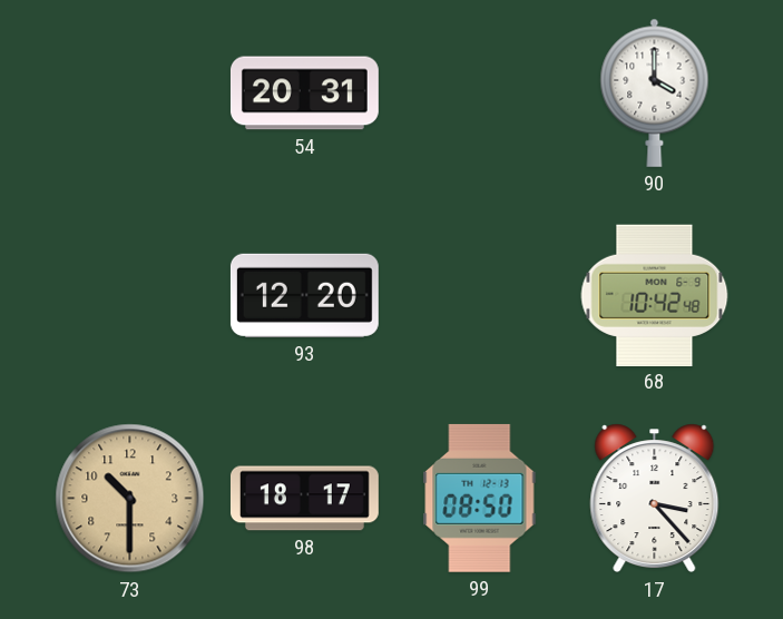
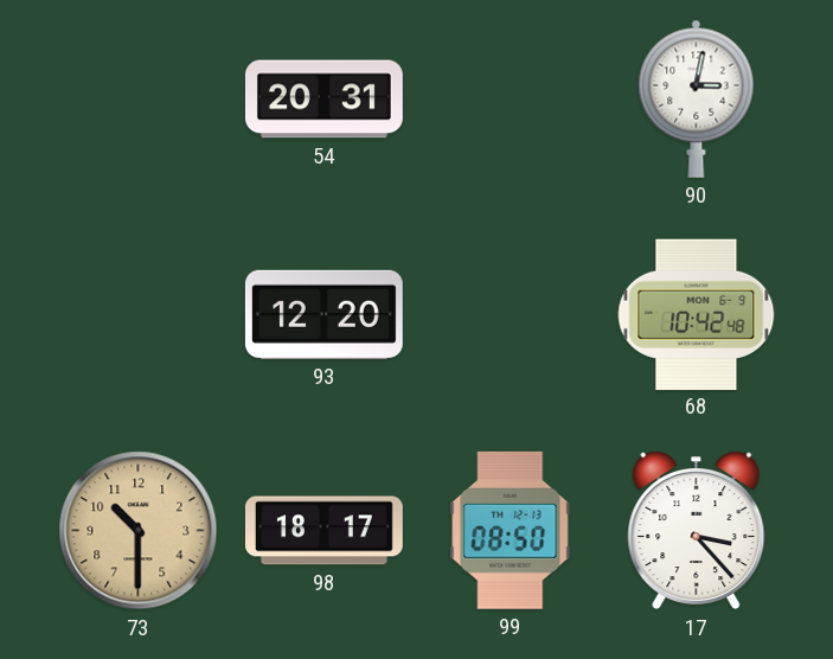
90: 4:00 -> 3:02 (697, 98)
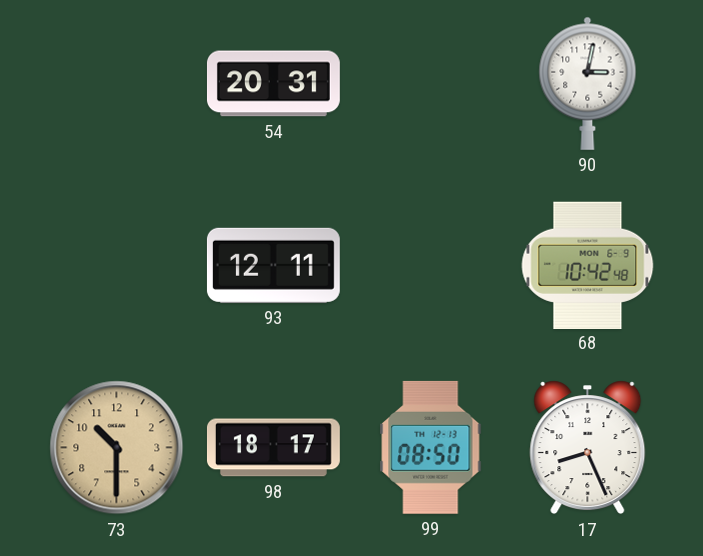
93: 12:20 -> 12:11 (273, 265)
17: 3:23 -> 8:26 (588, 448)
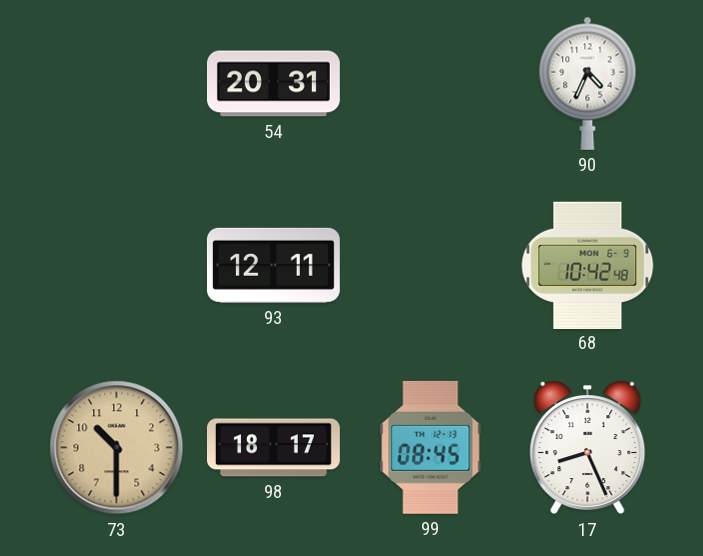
90: 3:02 -> 4:34 (588, 83)
99: 08:50 -> 08:45 (431, 447)
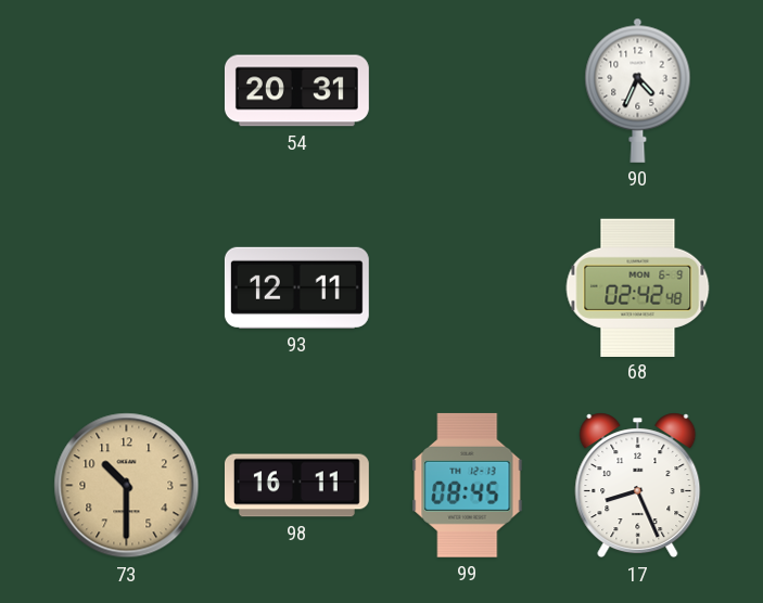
68: 10:42 -> 02:42 (638, 287)
98: 18:17 -> 16:11 (296, 486)
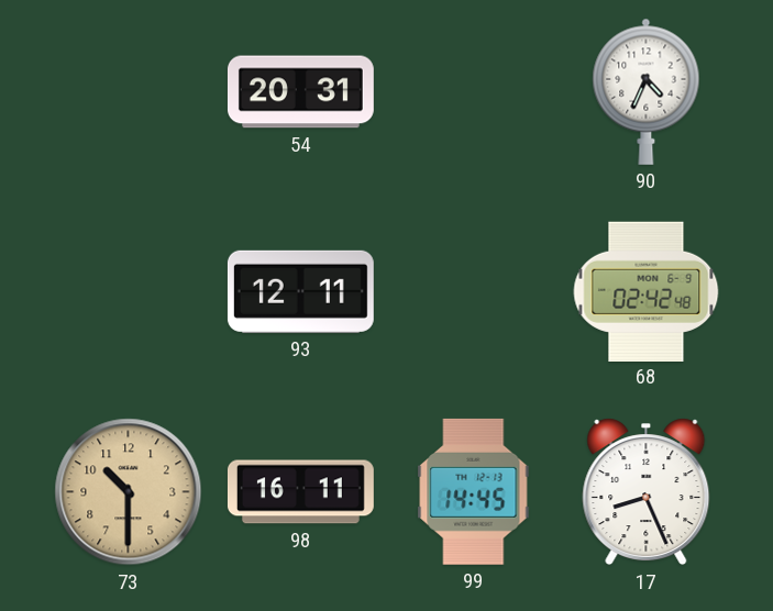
99: 08:45 -> 14:45 (474, 491)
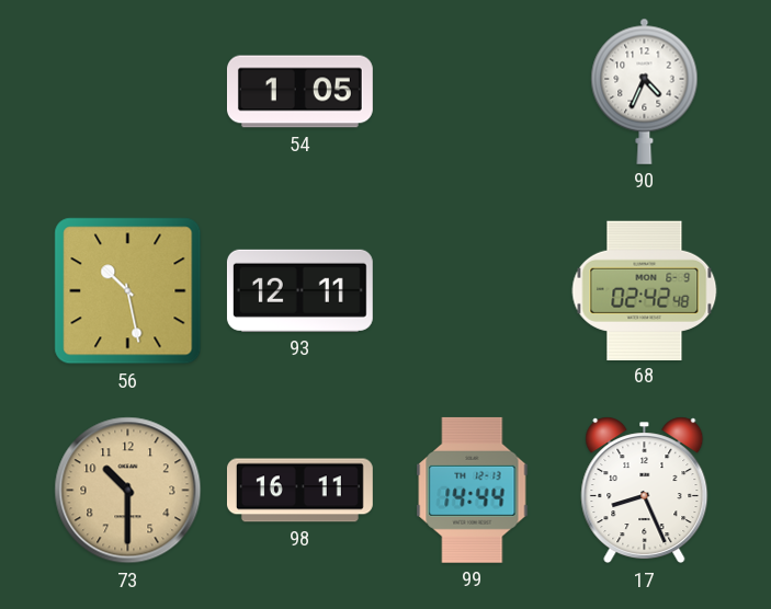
54: 20:31 -> 1:05 (299, 92)
56: none -> 10:28 (128, 291)
99: 14:45 -> 14:44 (473, 490)
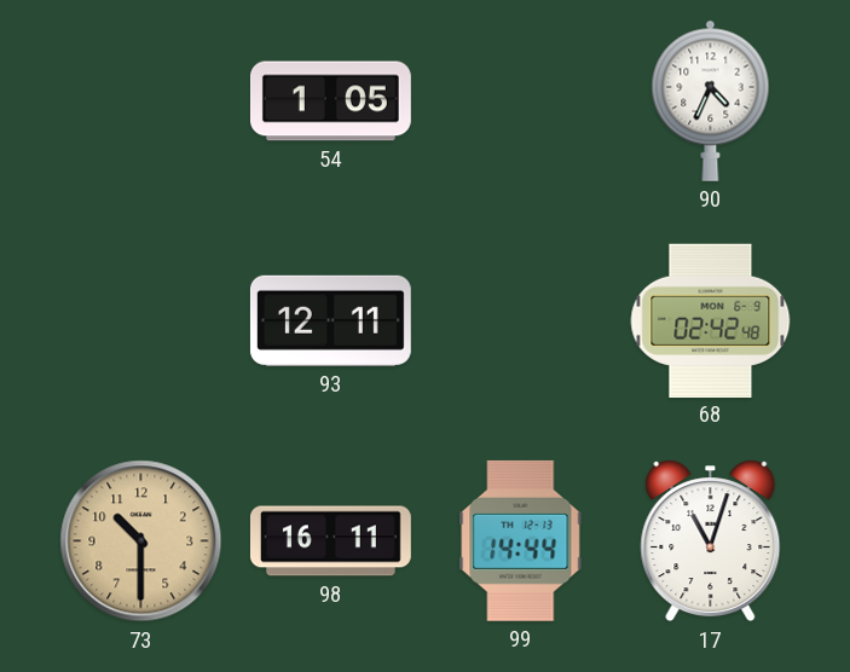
56: 10:28 -> none (128, 291)
17: 8:26 -> 11:03 (711, 541)
